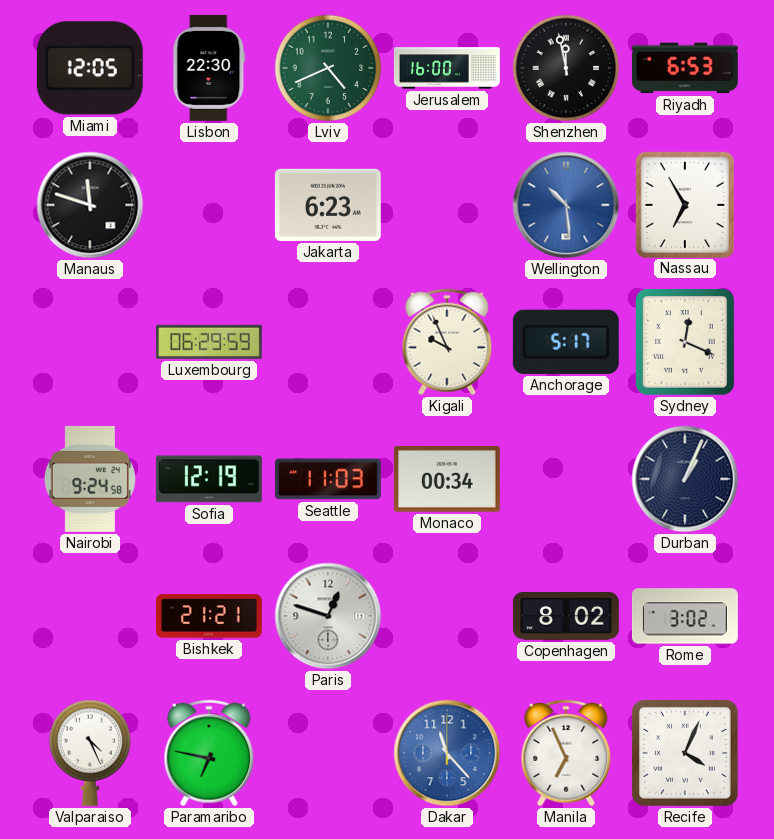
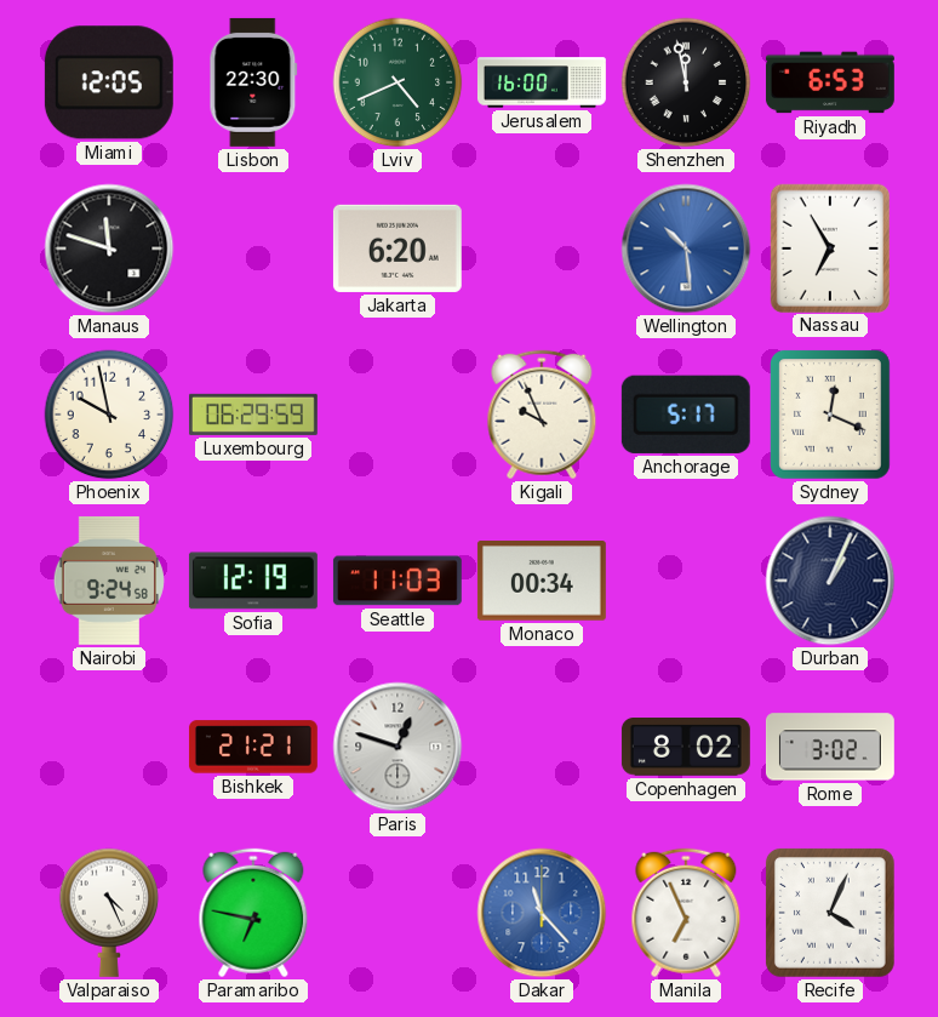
Jakarta: 6:23 -> 6:20 (397, 248)
Phoenix: none -> 9:58 (109, 415)
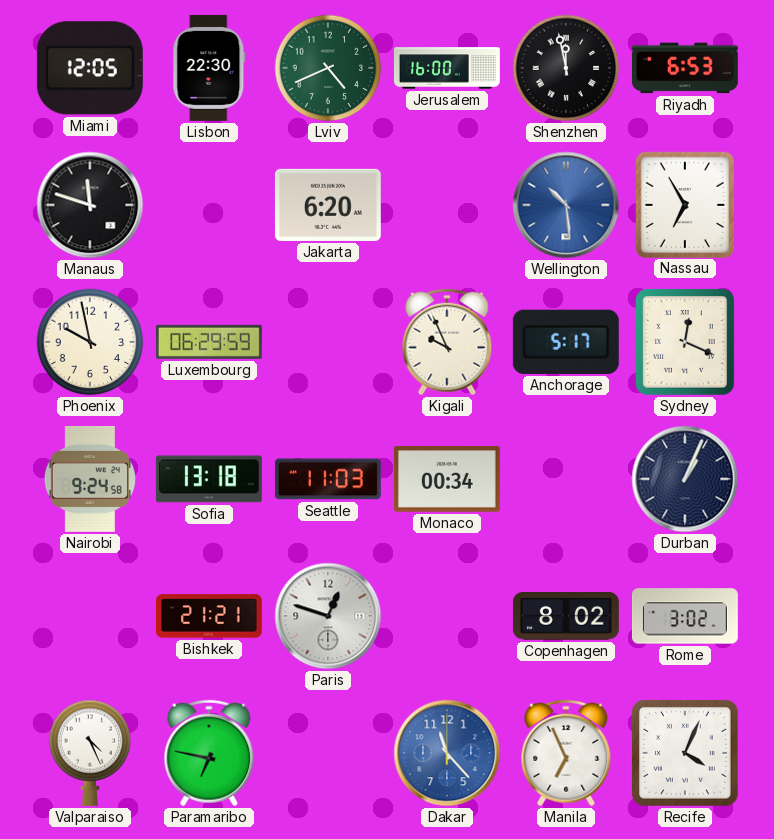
Sofia: 12:19 -> 13:18 (209, 479)
